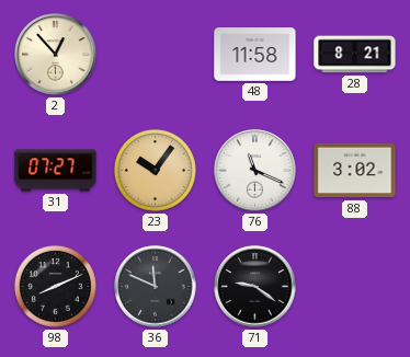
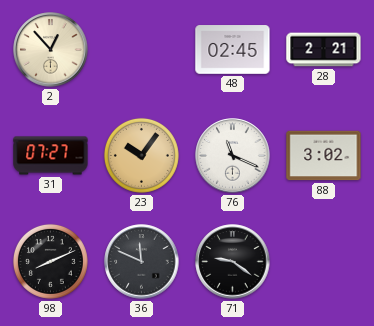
48: 11:58 -> 02:45 (233, 50)
28: 8:21 -> 2:21 (324, 50)
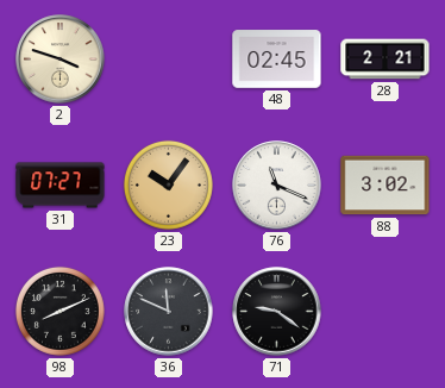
2: 12:53 -> 3:48 (61, 60)
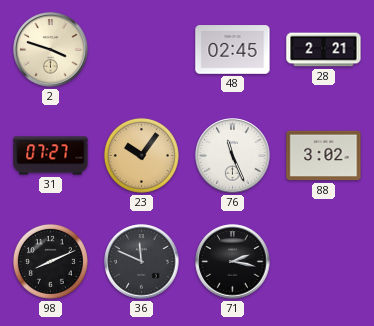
76: 11:19 -> 11:26 (233, 156)
71: 9:21 -> 2:17 (233, 262)
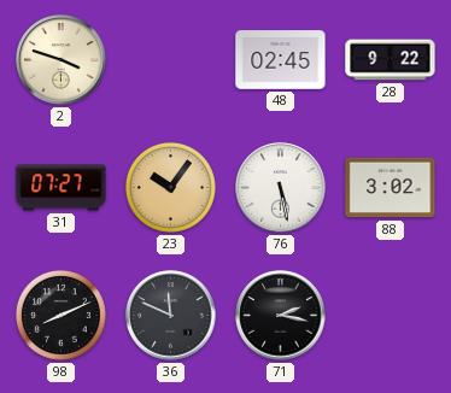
28: 2:21 -> 9:22 (391, 60)
76: 11:26 -> 5:28 (281, 188)
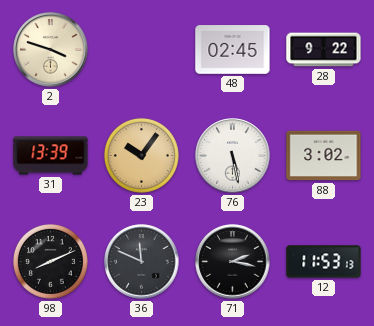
31: 07:27 -> 13:39 (51, 156)
12: none -> 11:53 (324, 262)
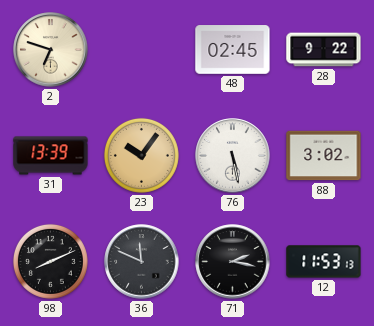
2: 3:48 -> 6:48 (51, 50)
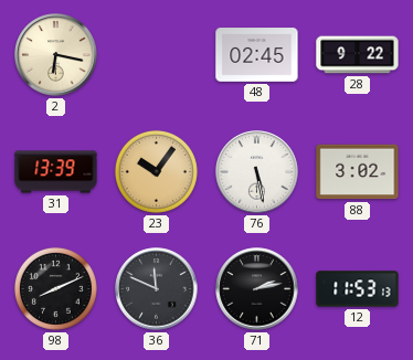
2: 6:48 -> 6:17 (56, 55)
71: 2:17 -> 2:13 (257, 289)
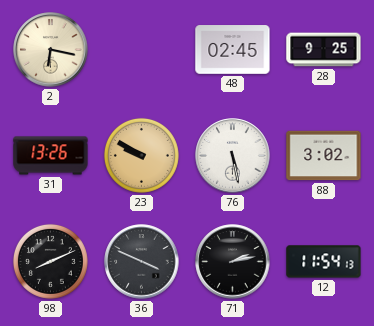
28: 9:22 -> 9:25 (324, 50)
31: 13:39 -> 13:26 (51, 156)
23: 10:06 -> 9:50 (141, 155)
36: 11:49 -> 3:49 (142, 262)
12: 11:53 -> 11:54 (324, 262)
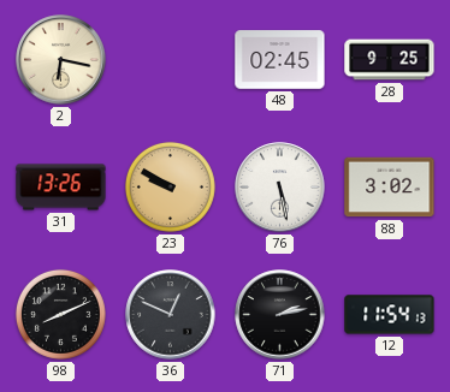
36: 3:49 -> 12:49 (171, 315)
